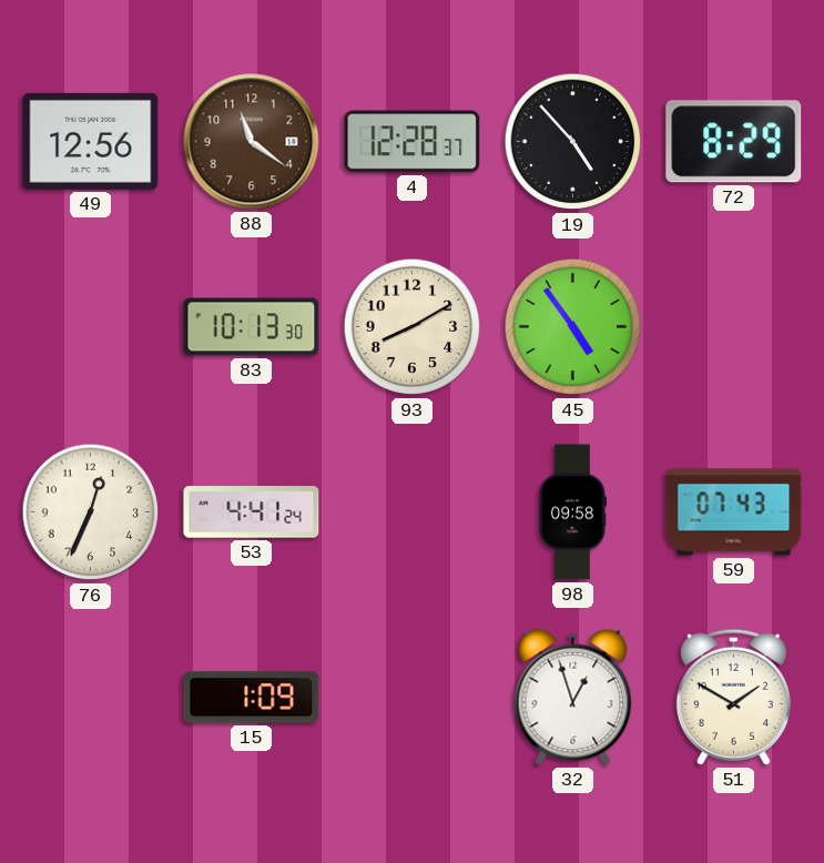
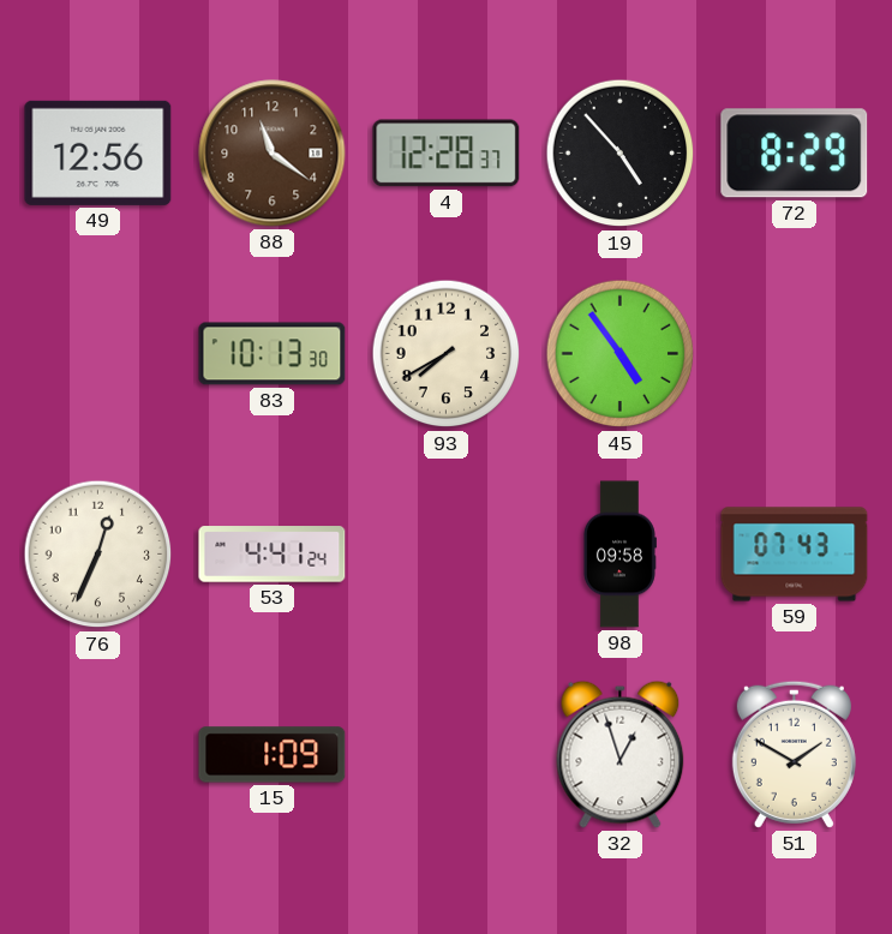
93: 8:10 -> 7:40 (447, 354)
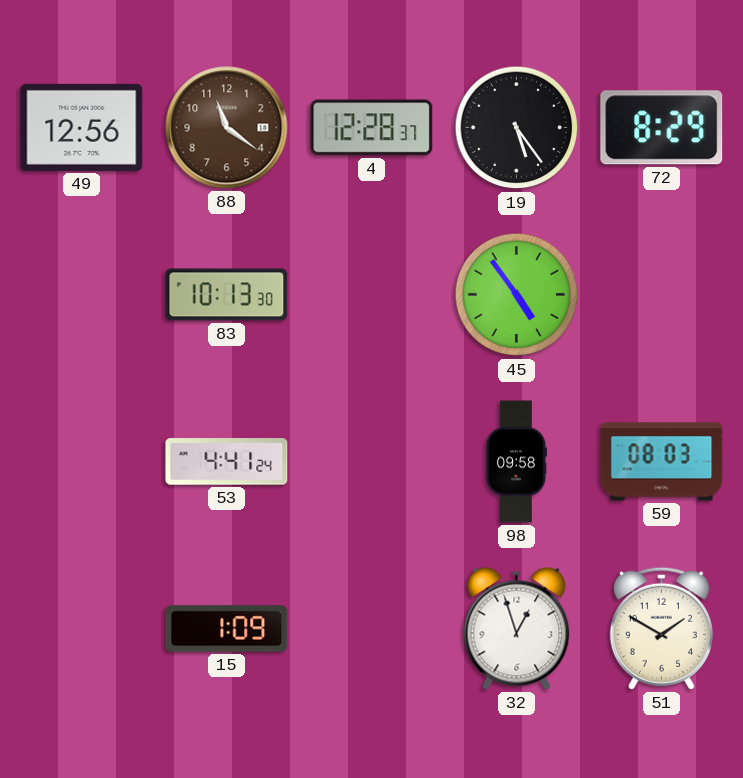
19: 4:53 -> 5:24 (517, 128)
93: 7:40 -> none (447, 354)
76: 12:34 -> none (98, 555)
59: 07:43 -> 08:03 (662, 462)
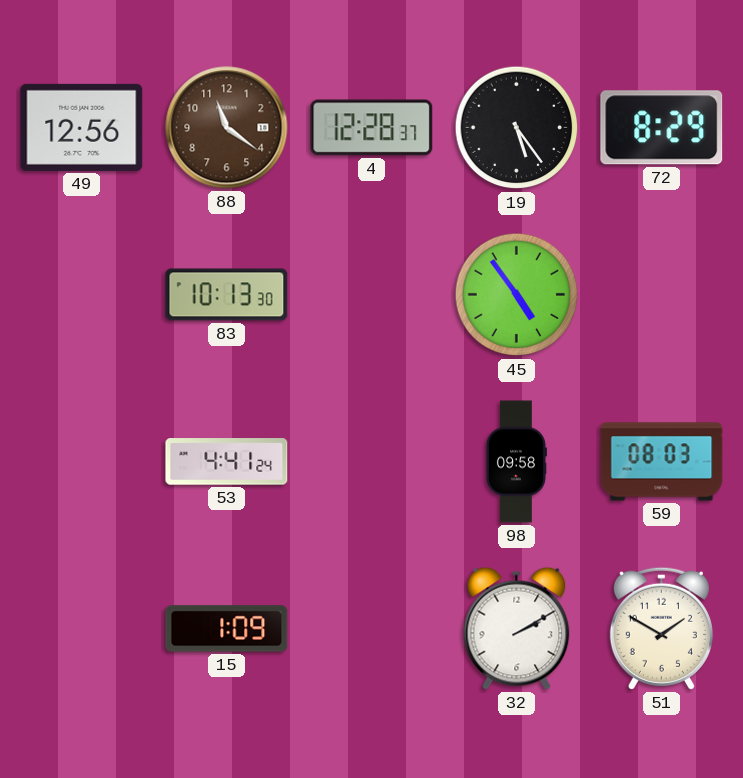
32: 12:57 -> 2:10 (517, 628)
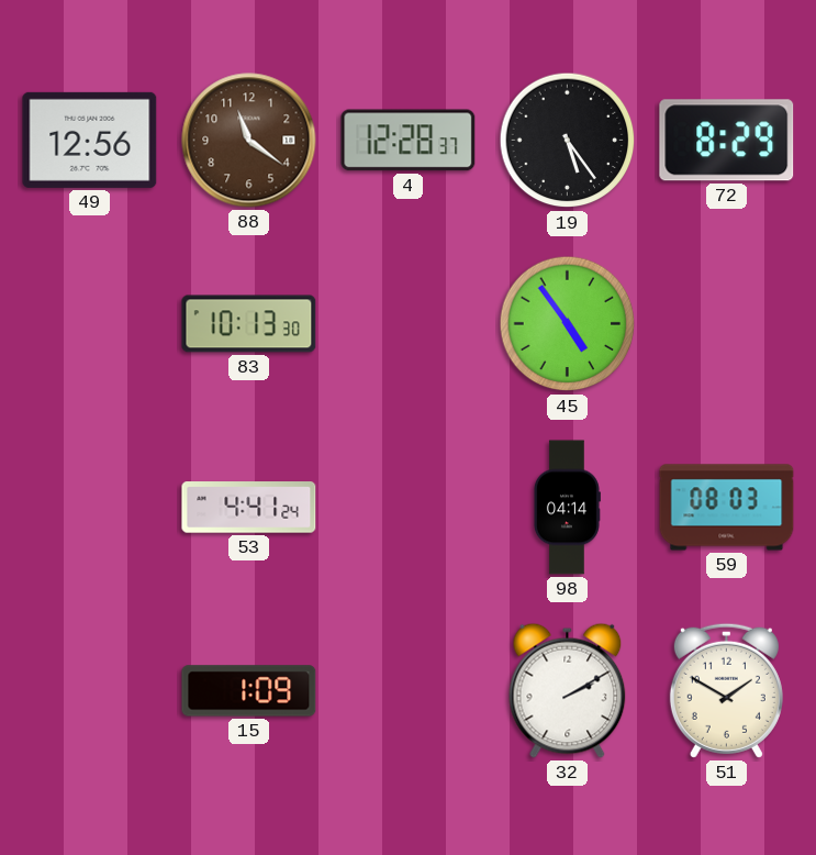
98: 09:58 -> 04:14 (567, 508)
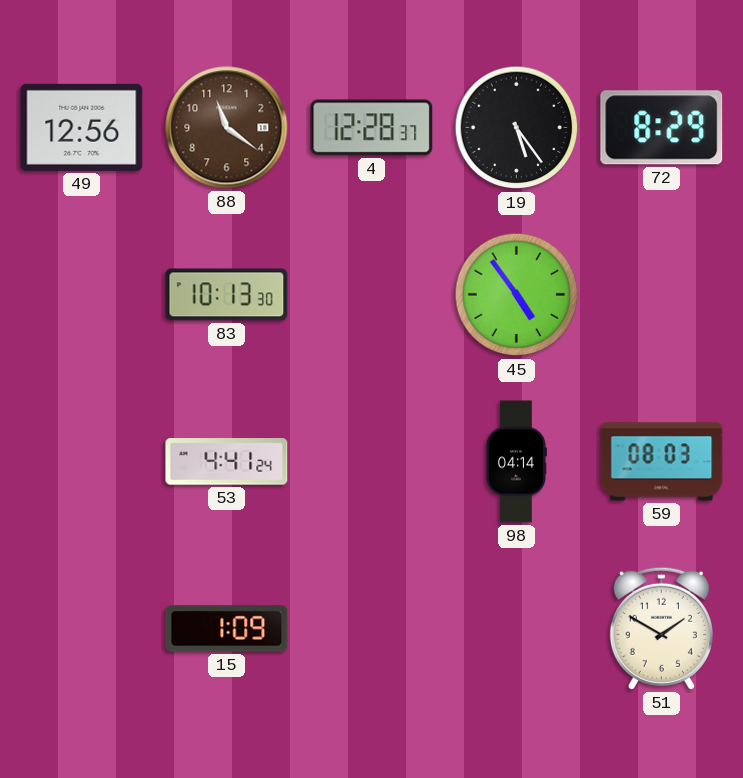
32: 2:10 -> none (568, 690)
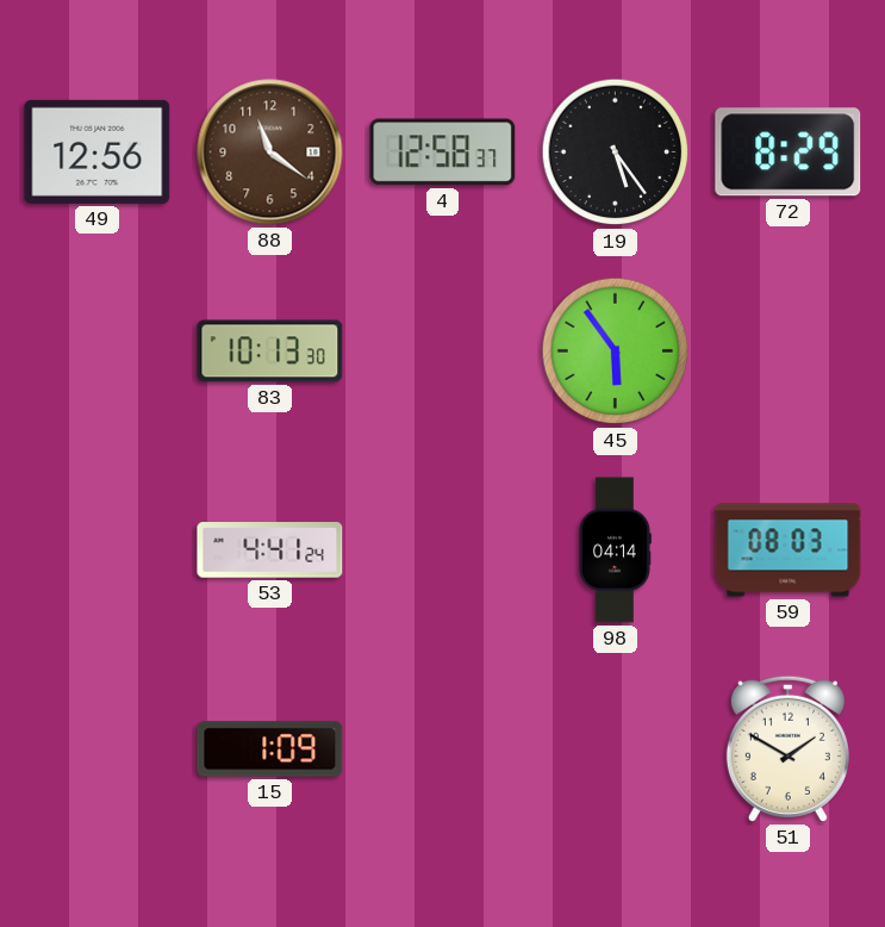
4: 12:28 -> 12:58 (443, 153)
45: 4:54 -> 5:54 (616, 351)
